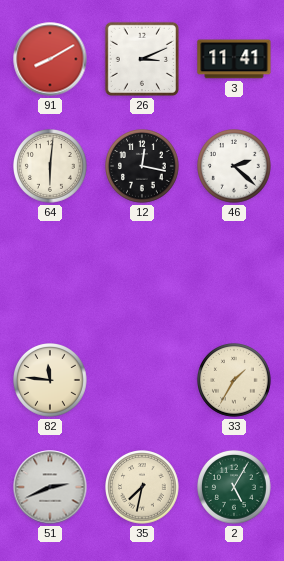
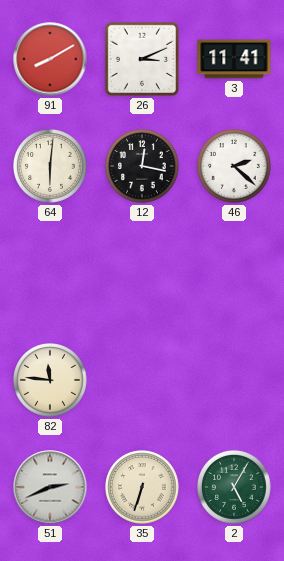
33: 1:35 -> none (235, 381)
35: 7:32 -> 6:33 (143, 488)
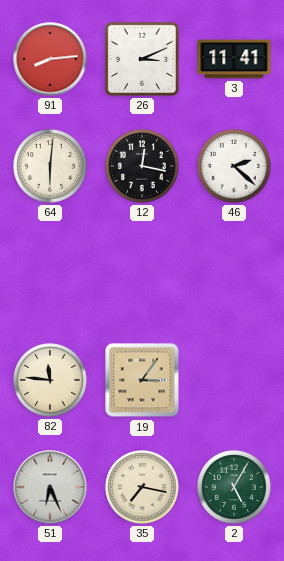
91: 8:10 -> 8:14 (50, 59)
19: none -> 3:06 (142, 380)
51: 2:41 -> 6:26 (50, 487)
35: 6:33 -> 7:17 (143, 488)
